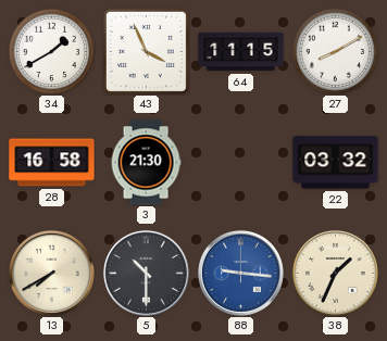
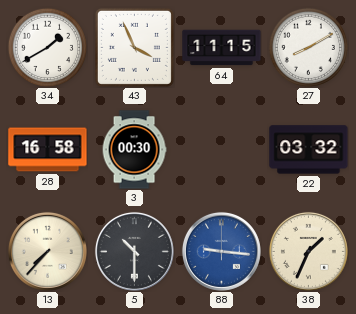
3: 21:30 -> 00:30 (134, 150)
13: 7:40 -> 7:37 (47, 251)
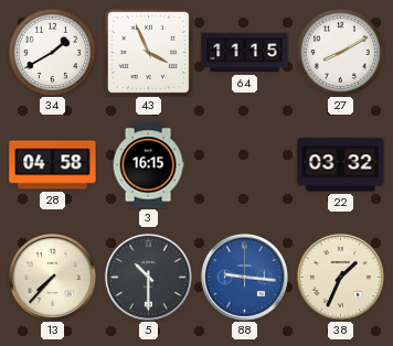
28: 16:58 -> 04:58 (53, 165)
3: 00:30 -> 16:15 (148, 165)
